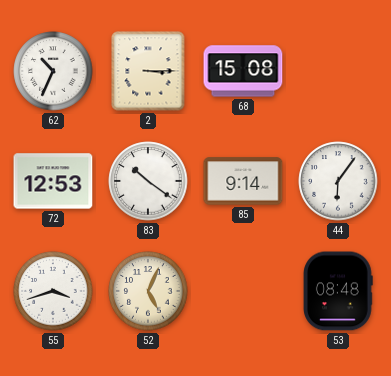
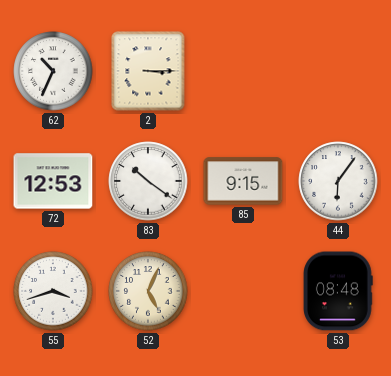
68: 15:08 -> none (243, 71)
85: 9:14 -> 9:15 (243, 181)
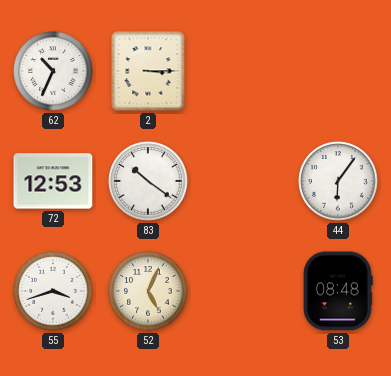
85: 9:15 -> none (243, 181)
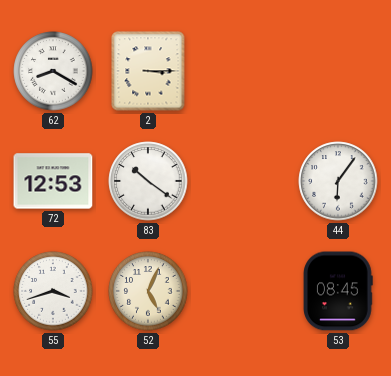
62: 10:34 -> 8:20 (53, 71)
53: 08:48 -> 08:45 (338, 291)
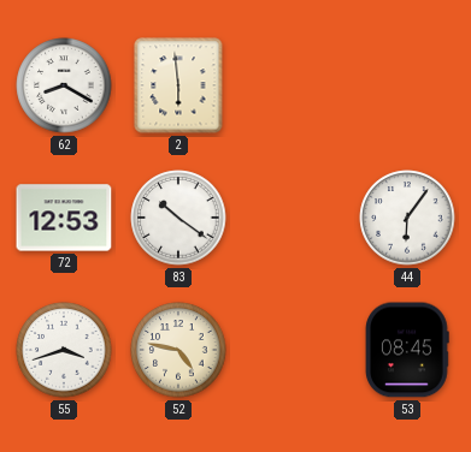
2: 3:15 -> 5:59 (178, 85)
52: 5:04 -> 4:47 (178, 350)
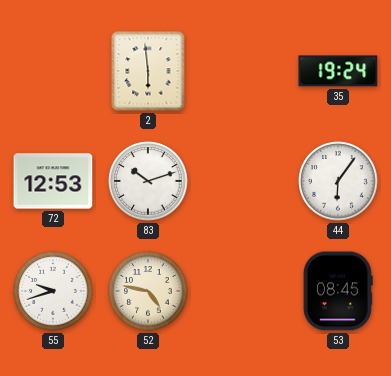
62: 8:20 -> none (64, 85)
35: none -> 19:24 (338, 71)
83: 10:21 -> 10:12 (148, 181)
55: 3:42 -> 9:42 (53, 291)
